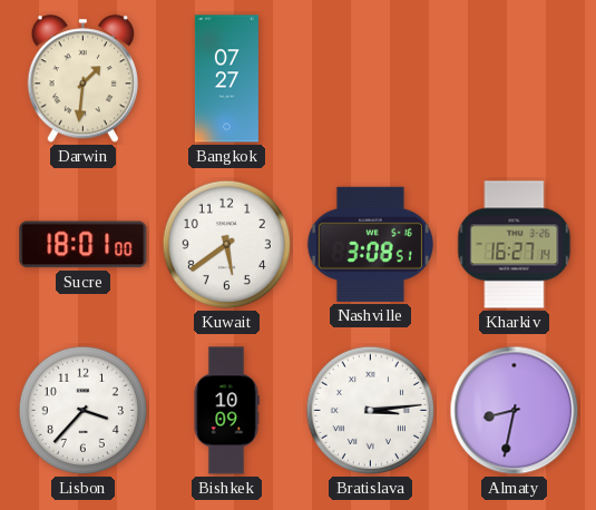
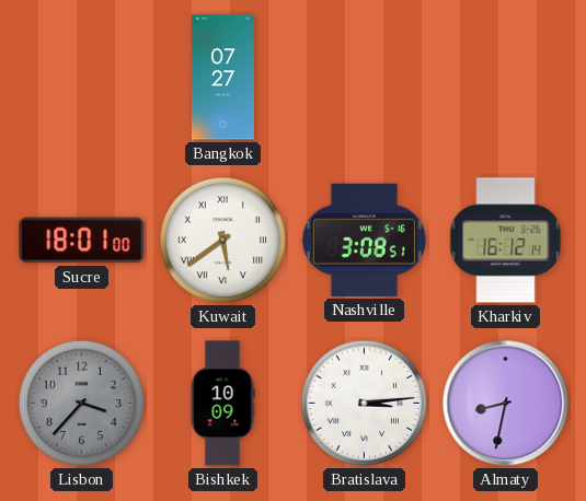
Darwin: 1:31 -> none (82, 79)
Kuwait numerals: Arabic -> Roman (222, 240)
Kharkiv: 16:27 -> 16:12 (506, 241)
Lisbon dial: white -> grey (81, 403)
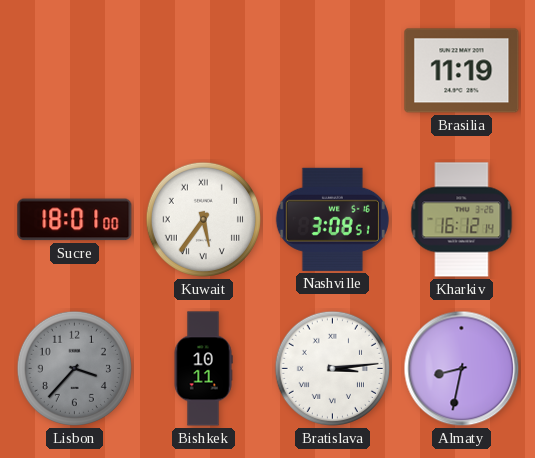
Bangkok: 07:27 -> none (222, 78)
Brasilia: none -> 11:19 (462, 71)
Kuwait: 5:39 -> 5:36 (203, 219)
Bishkek: 10:09 -> 10:11 (203, 369)
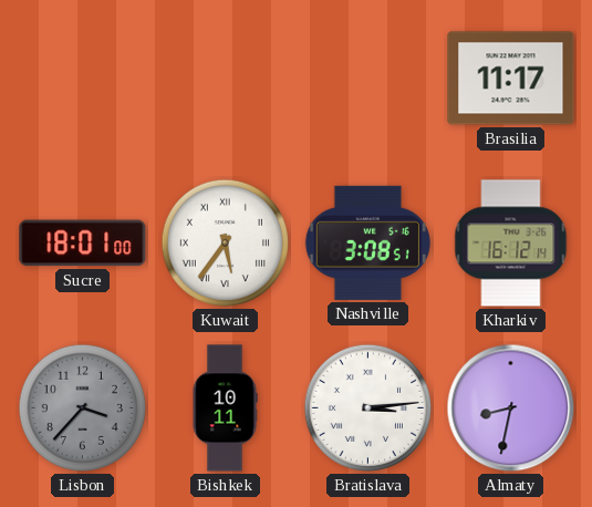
Brasilia: 11:19 -> 11:17 (511, 79)
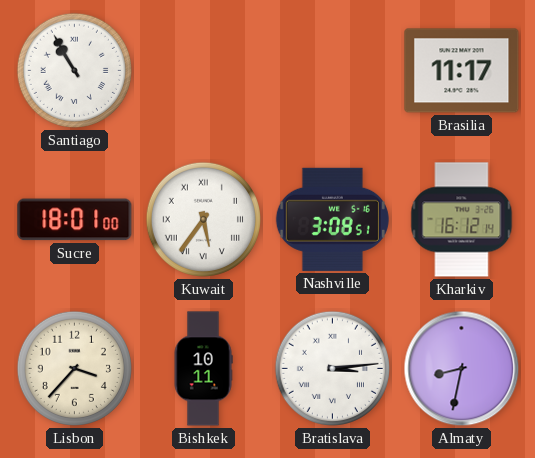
Santiago: none -> 10:55 (74, 70)
Lisbon dial: grey -> cream (74, 368)
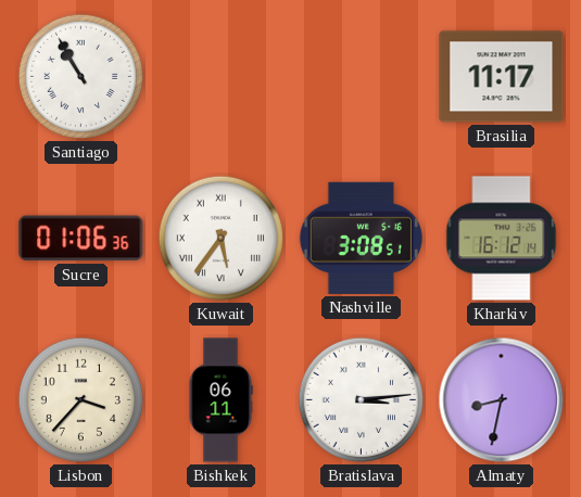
Sucre: 18:01 -> 01:06 (81, 239)
Bishkek: 10:11 -> 06:11 (220, 400)
